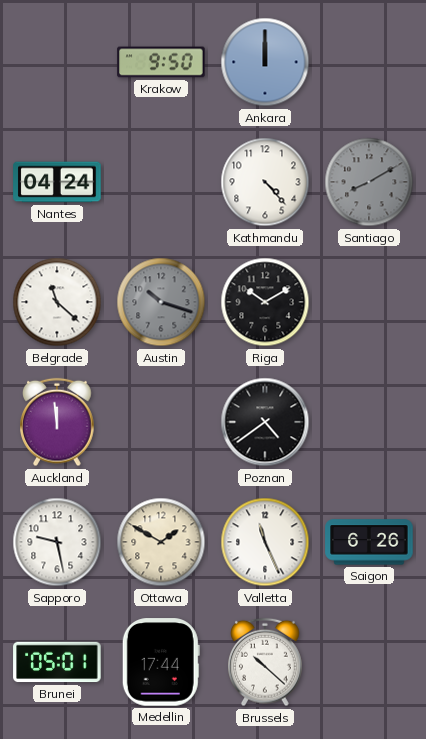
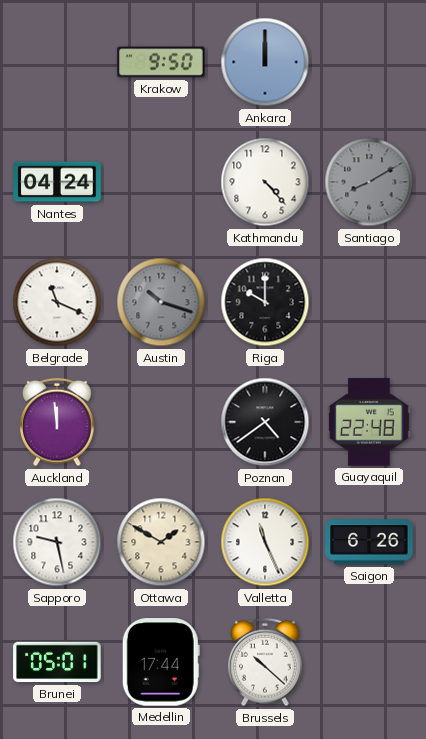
Belgrade: 11:22 -> 11:19 (57, 302)
Riga: 10:10 -> 10:00 (265, 302)
Guayaquil: none -> 22:48 (369, 422)
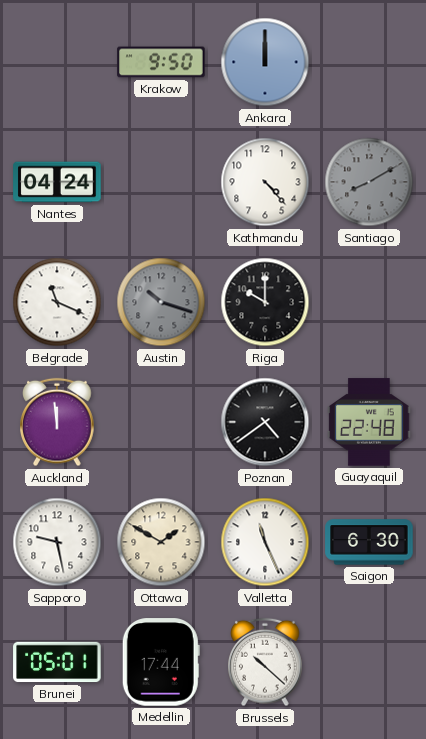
Saigon: 6:26 -> 6:30 (369, 542)
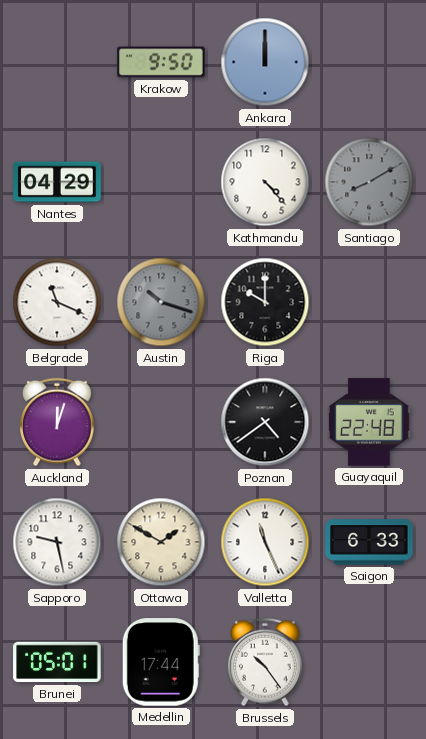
Nantes: 04:24 -> 04:29 (57, 182)
Auckland: 11:59 -> 12:03 (58, 422)
Saigon: 6:30 -> 6:33 (369, 542)
Brussels: 10:22 -> 10:24 (266, 662)
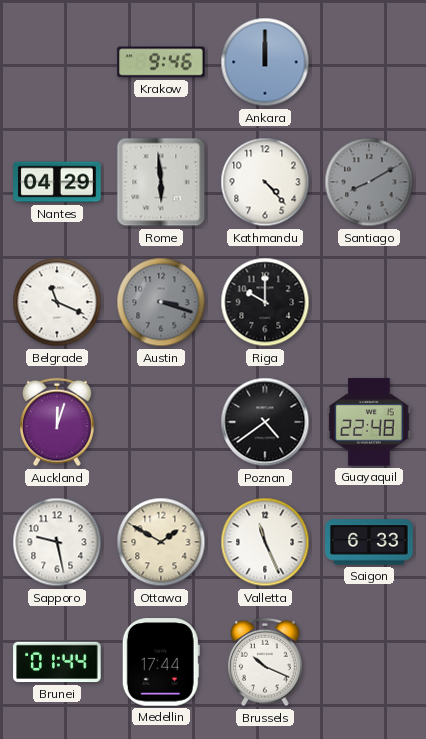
Krakow: 9:50 -> 9:46 (161, 62)
Rome: none -> 5:59 (161, 182)
Austin: 10:18 -> 3:18 (161, 302)
Brunei: 05:01 -> 01:44 (57, 662)
Brussels: 10:24 -> 10:19 (266, 662)
